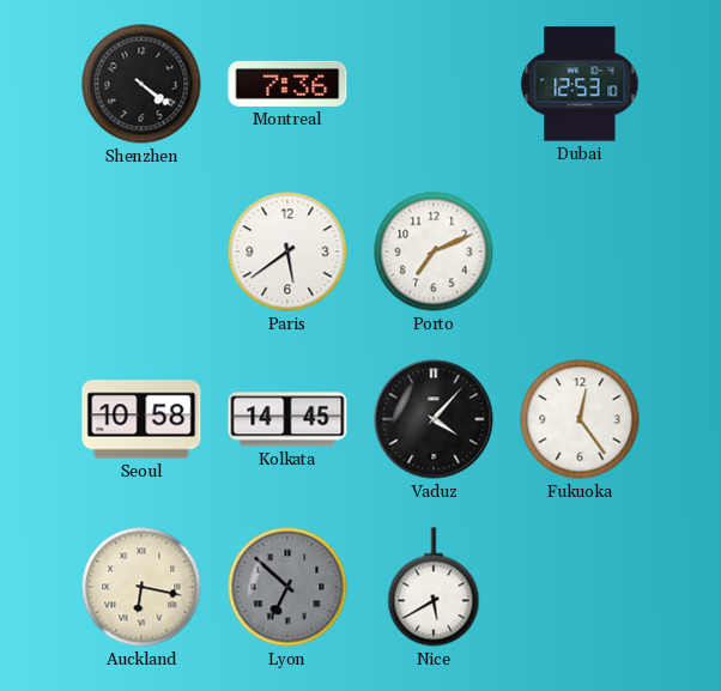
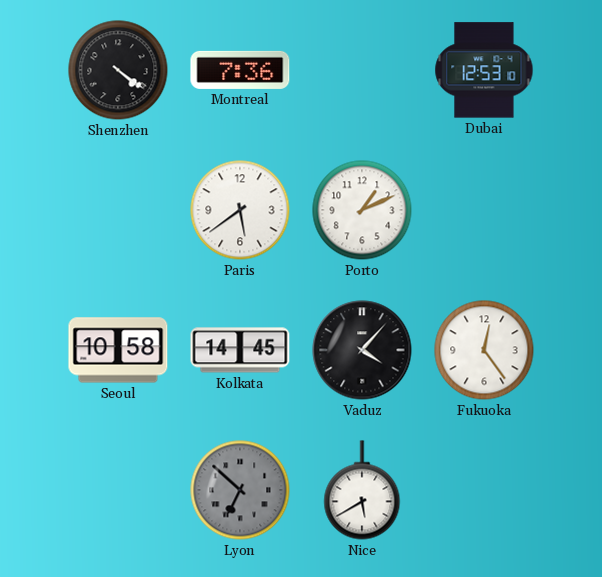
Porto: 7:11 -> 1:11 (362, 210)
Auckland: 6:17 -> none (141, 587)
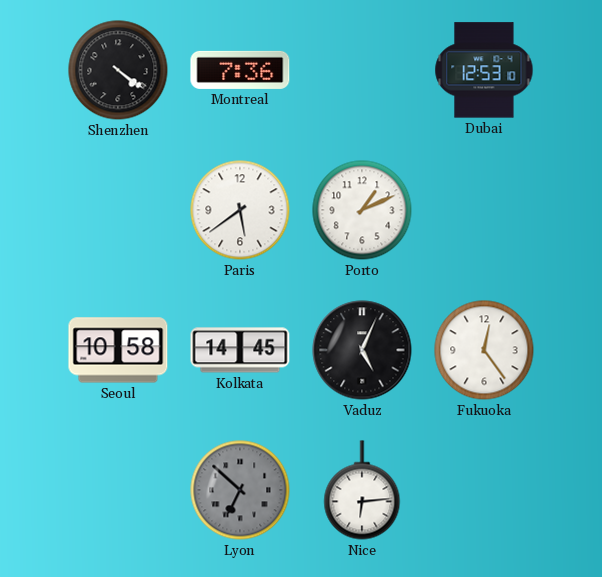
Vaduz: 4:07 -> 5:04 (362, 350)
Nice: 5:40 -> 6:14 (362, 490)
